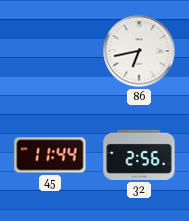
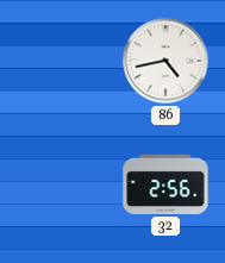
86: 6:43 -> 4:43 (165, 61)
45: 11:44 -> none (50, 155)
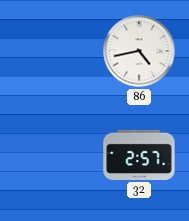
32: 2:56 -> 2:57 (139, 155)
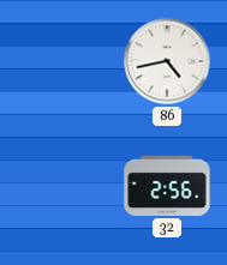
32: 2:57 -> 2:56 (167, 186)
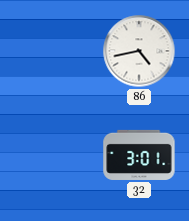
32: 2:56 -> 3:01 (139, 155)
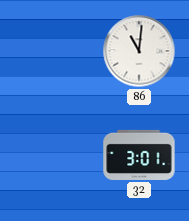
86: 4:43 -> 11:01 (139, 51)
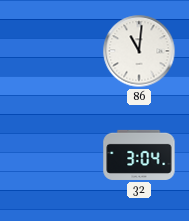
32: 3:01 -> 3:04 (139, 155)
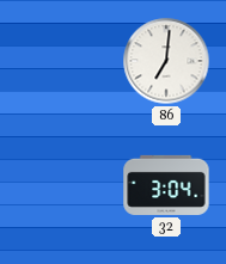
86: 11:01 -> 7:01 (166, 61)
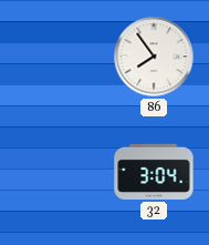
86: 7:01 -> 7:54 (154, 57)
